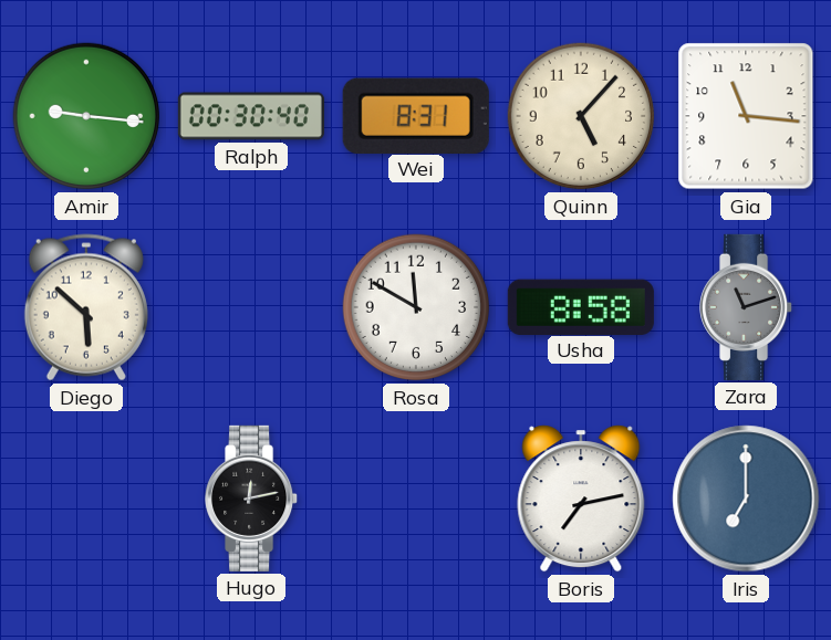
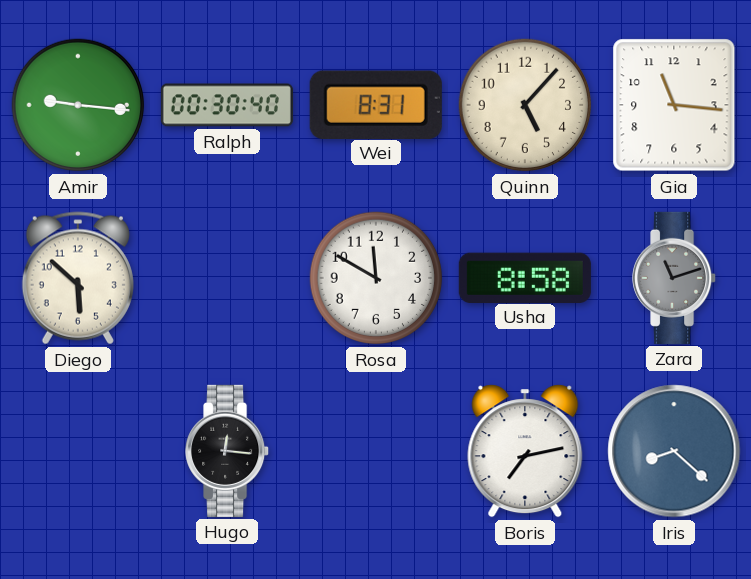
Hugo: 12:13 -> 12:16 (228, 451)
Iris: 7:00 -> 8:22 (674, 451)
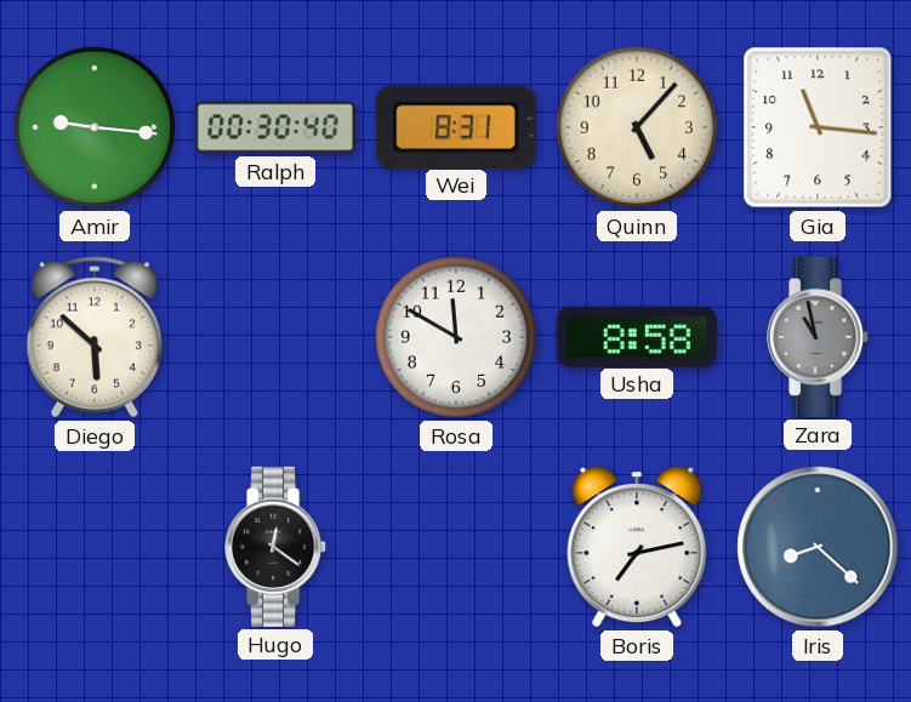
Zara: 11:12 -> 10:58 (819, 337)
Hugo: 12:16 -> 12:21 (277, 547)
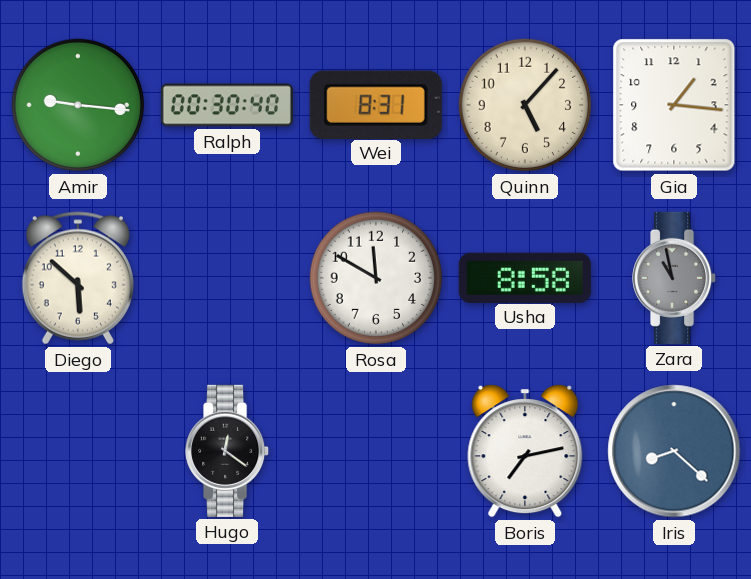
Gia: 11:16 -> 1:16 (674, 105)
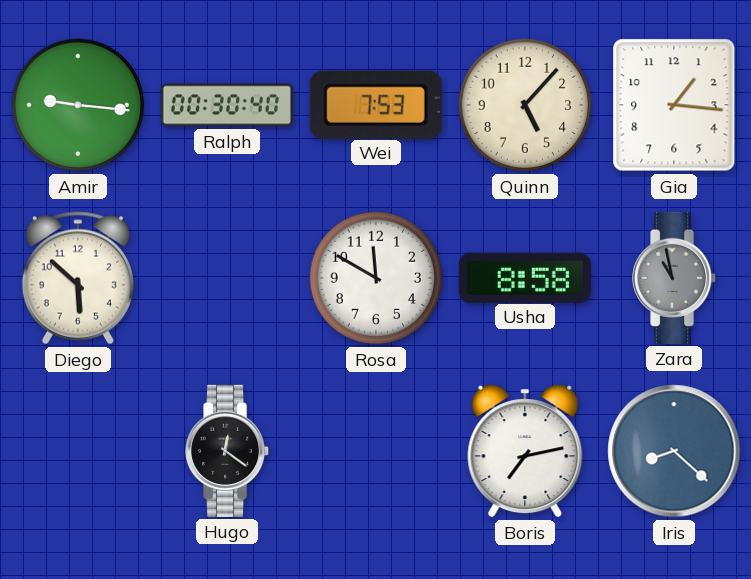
Wei: 8:31 -> 7:53 (376, 104)
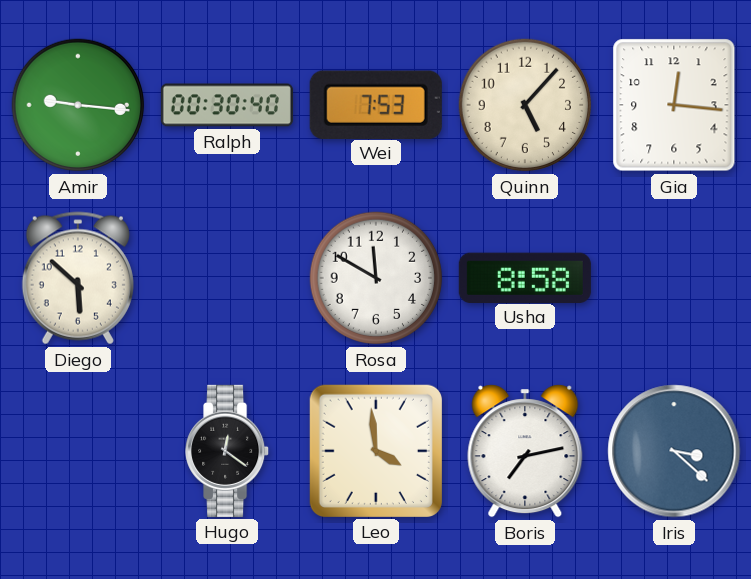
Gia: 1:16 -> 12:16 (674, 105)
Zara: 10:58 -> none (675, 278)
Leo: none -> 3:59 (376, 451)
Iris: 8:22 -> 3:22 (674, 451)
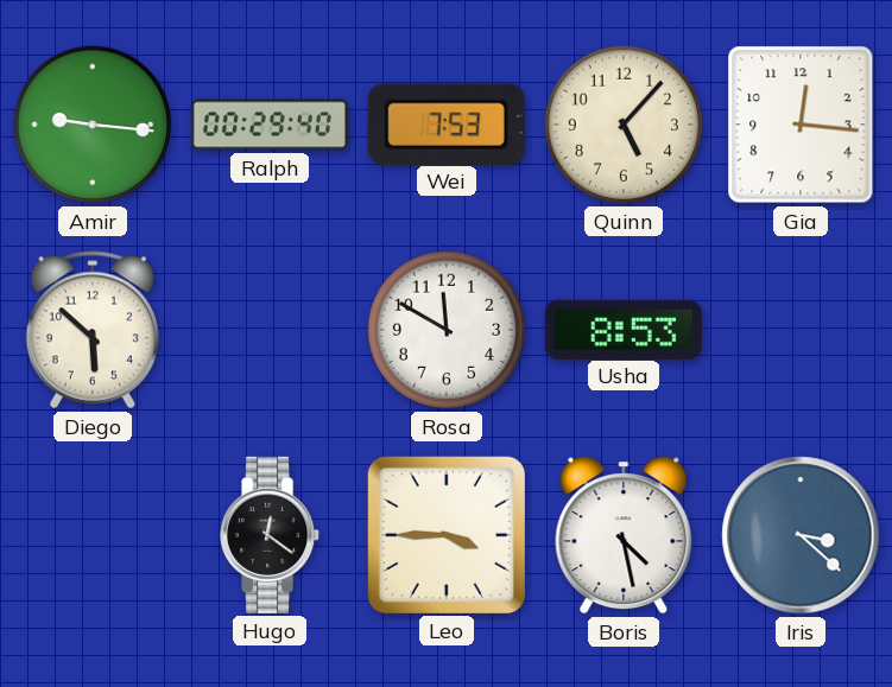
Ralph: 00:30 -> 00:29 (270, 125)
Usha: 8:58 -> 8:53 (624, 329)
Leo: 3:59 -> 3:45 (447, 535)
Boris: 7:13 -> 4:28 (624, 535)
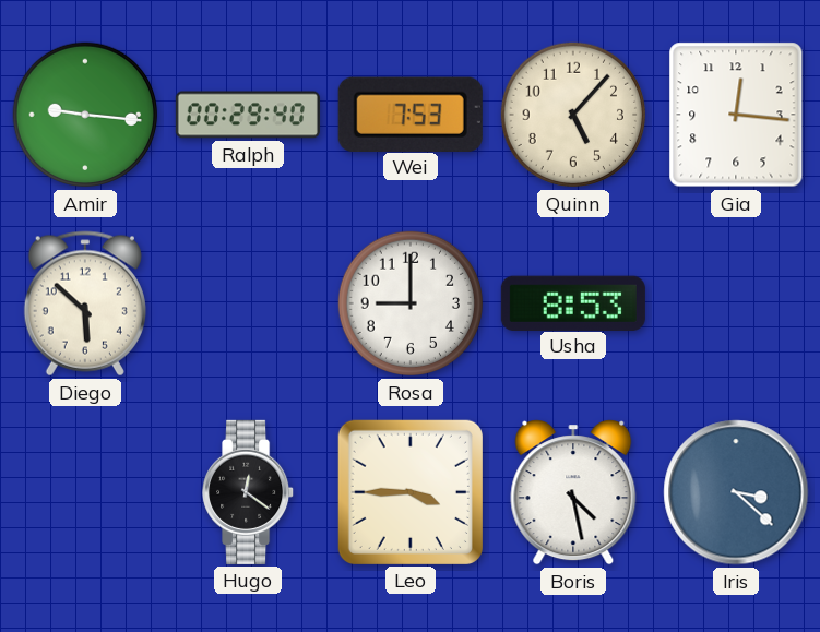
Rosa: 11:50 -> 9:00 (411, 303)
